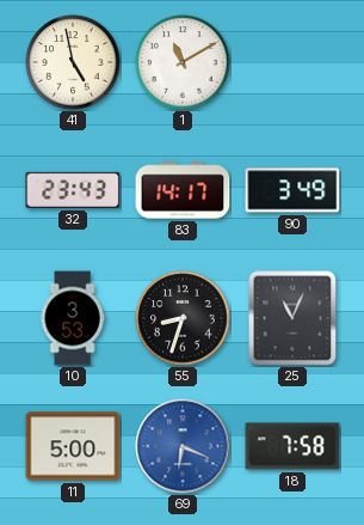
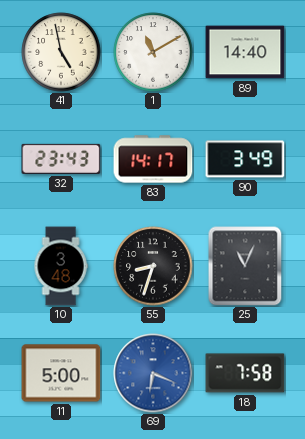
89: none -> 14:40 (245, 52)
10: 3:53 -> 3:48 (61, 266)
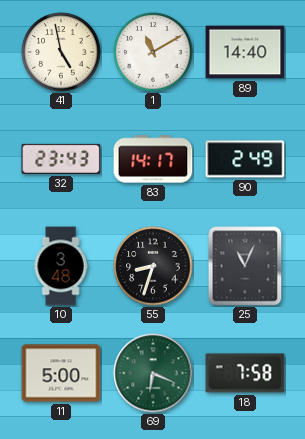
90: 3:49 -> 2:49 (245, 159)
69 dial: blue -> green (153, 373)
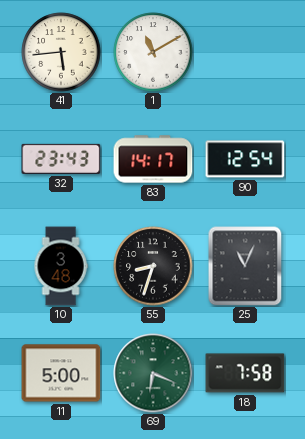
41: 4:58 -> 5:44 (61, 52)
89: 14:40 -> none (245, 52)
90: 2:49 -> 12:54 (245, 159)
